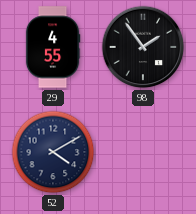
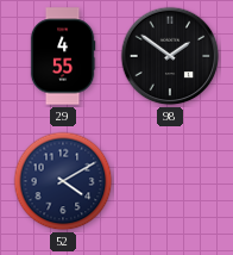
98: 1:54 -> 1:51 (170, 56)
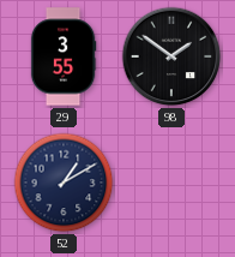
29: 4:55 -> 3:55 (64, 56)
52: 4:10 -> 1:10 (64, 183)
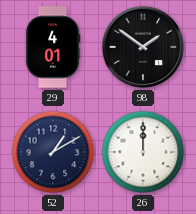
29: 3:55 -> 4:01 (53, 47)
26: none -> 12:00 (143, 152)
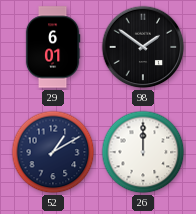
29: 4:01 -> 6:01 (53, 47)
